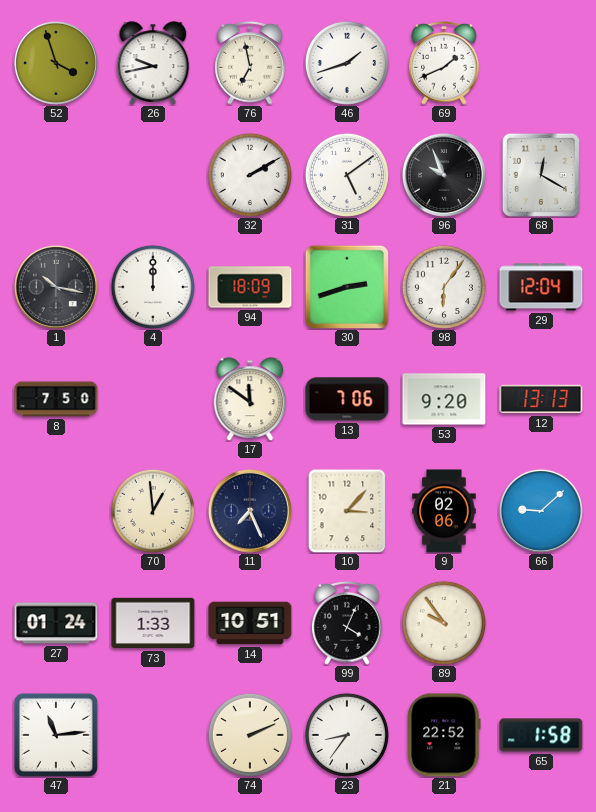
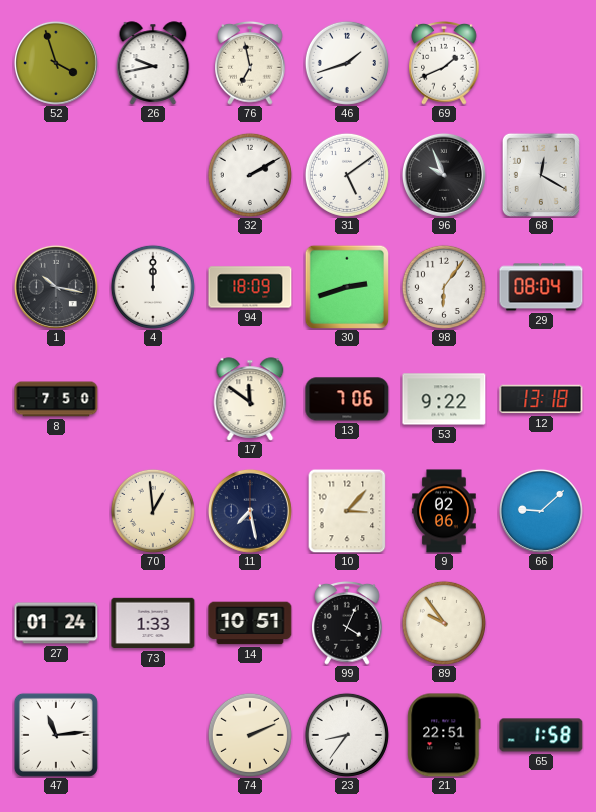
29: 12:04 -> 08:04 (541, 287)
53: 9:20 -> 9:22 (444, 399)
12: 13:13 -> 13:18 (541, 399)
11: 7:26 -> 7:28 (250, 511)
21: 22:52 -> 22:51 (444, 735)
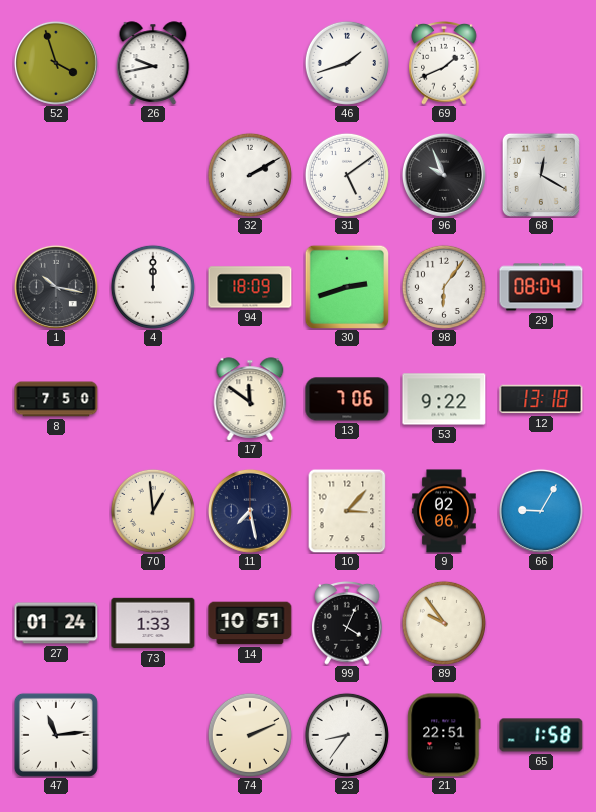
76: 6:58 -> none (250, 64)
66: 9:08 -> 9:05 (541, 511)
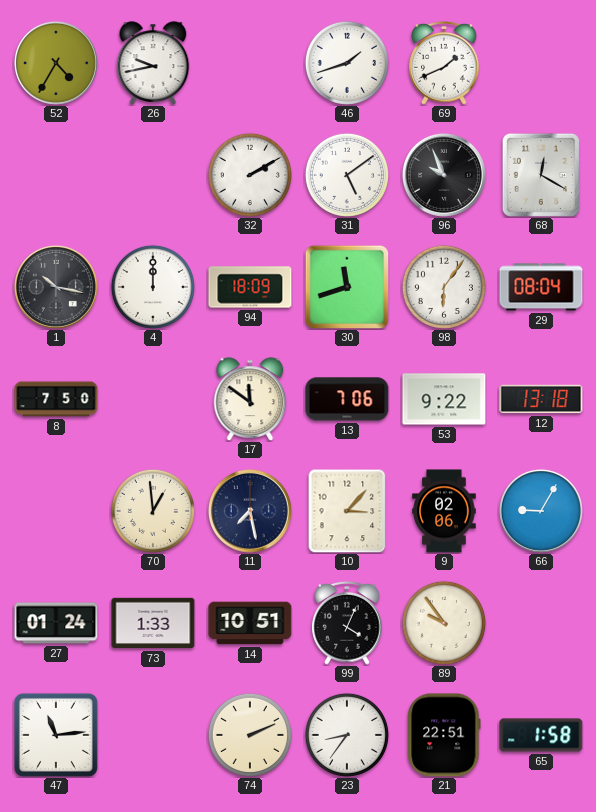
52: 3:57 -> 4:35 (56, 63)
30: 2:42 -> 11:42 (346, 286)
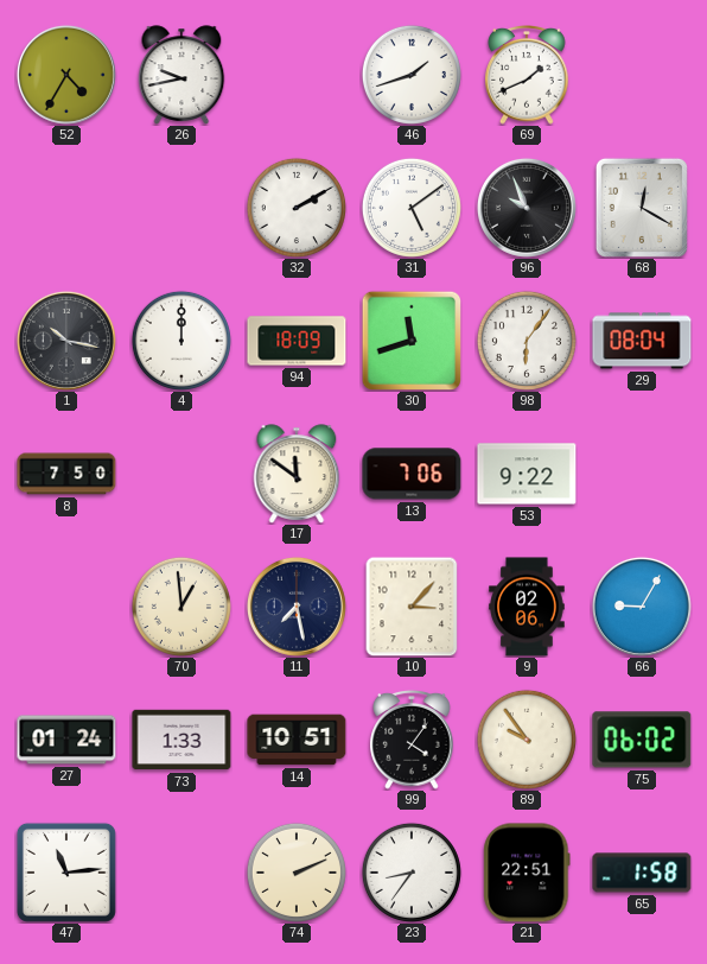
12: 13:18 -> none (541, 399)
99: 4:04 -> 4:06 (412, 741)
75: none -> 06:02 (642, 740)
